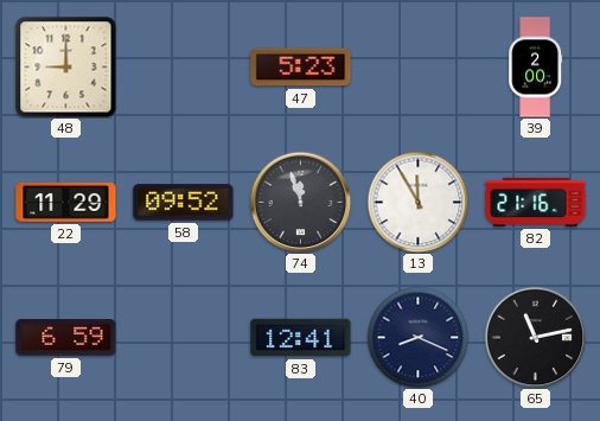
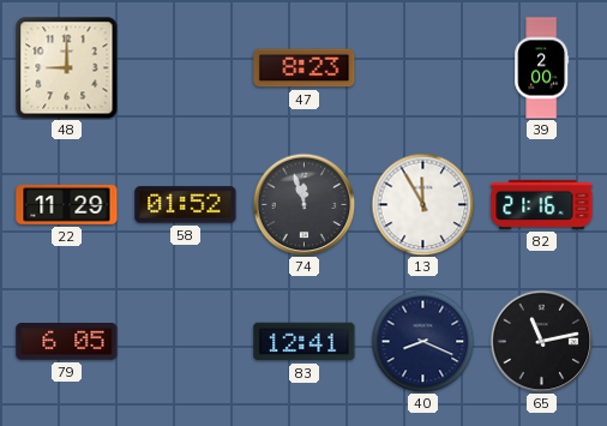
47: 5:23 -> 8:23 (305, 68)
58: 09:52 -> 01:52 (186, 205)
79: 6:59 -> 6:05 (67, 342)
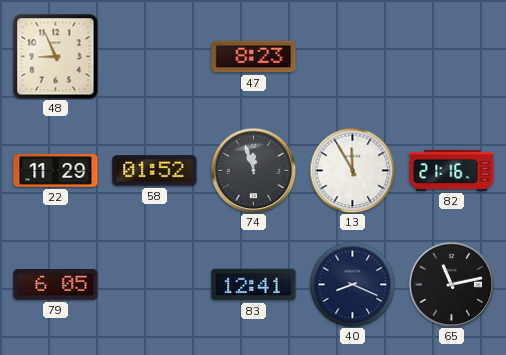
48: 9:00 -> 8:56 (56, 57)
39: 2:00 -> none (542, 68)
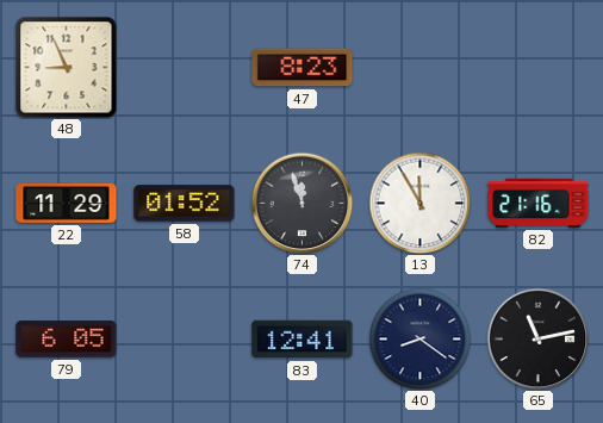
40: 8:19 -> 8:21 (419, 338)
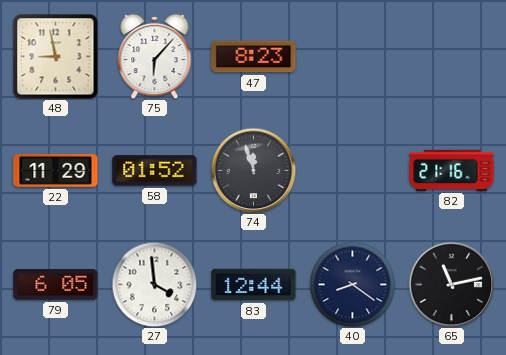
48: 8:56 -> 8:58 (56, 57)
75: none -> 6:07 (155, 56)
13: 11:55 -> none (419, 203)
27: none -> 3:59 (154, 284)
83: 12:41 -> 12:44 (254, 285)
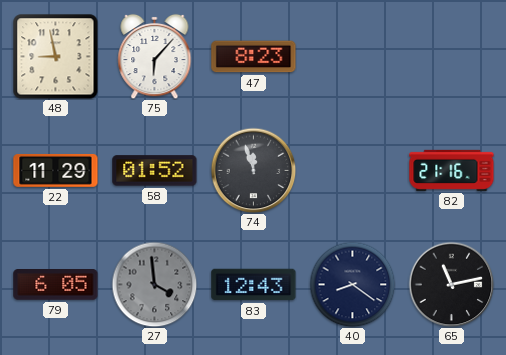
27 dial: white -> grey (154, 284)
83: 12:44 -> 12:43 (254, 285)
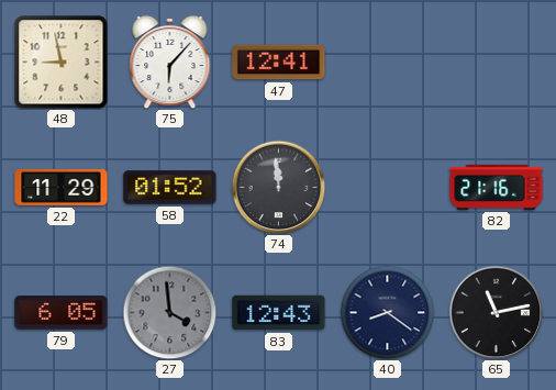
47: 8:23 -> 12:41 (279, 63)
74: 11:57 -> 11:59 (278, 187)
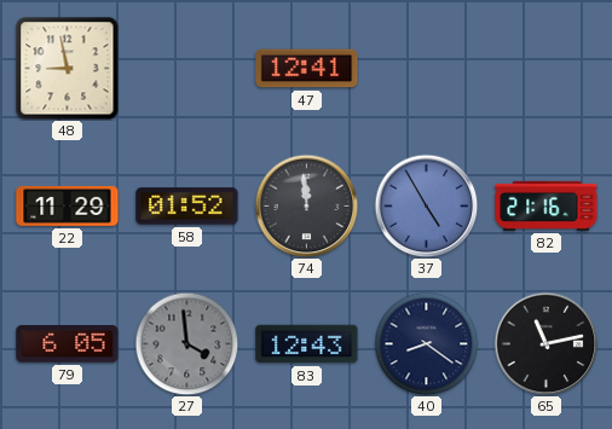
75: 6:07 -> none (170, 62)
37: none -> 4:55 (426, 205)
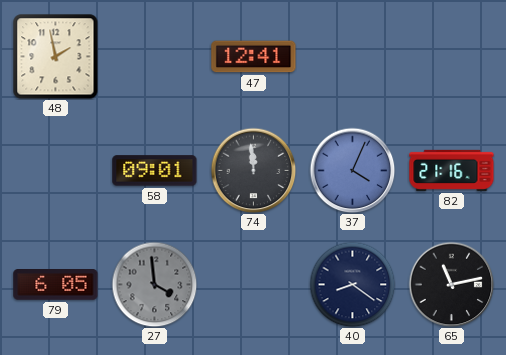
48: 8:58 -> 1:58 (56, 57)
22: 11:29 -> none (68, 207)
58: 01:52 -> 09:01 (155, 171)
37: 4:55 -> 4:04 (352, 170)
83: 12:43 -> none (307, 344)
